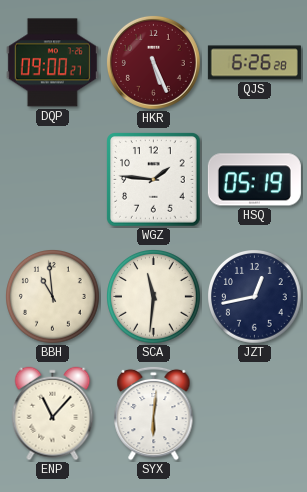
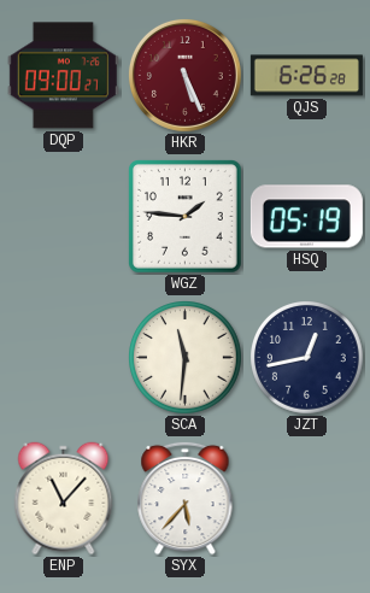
BBH: 10:59 -> none (53, 297)
SYX: 6:01 -> 5:37 (186, 498)
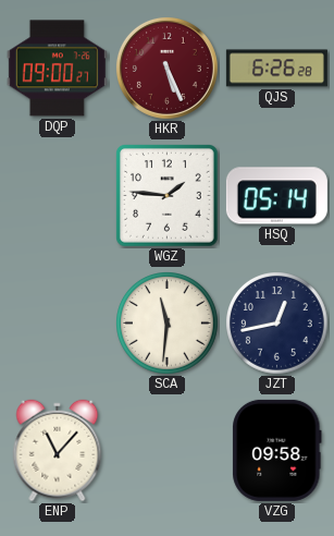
HSQ: 05:19 -> 05:14 (276, 196)
SYX: 5:37 -> none (186, 498)
VZG: none -> 09:58 (277, 450)
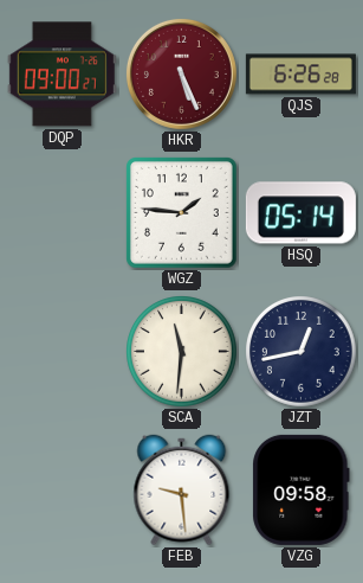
ENP: 11:07 -> none (58, 451)
FEB: none -> 9:29 (182, 491)
